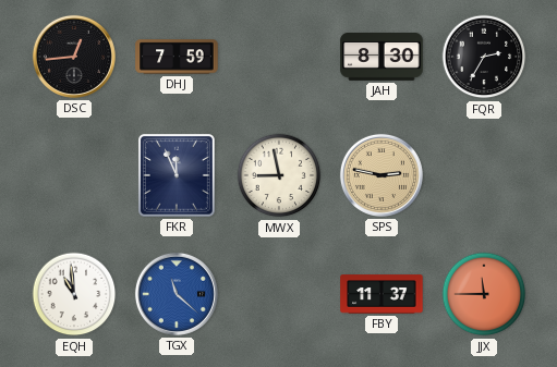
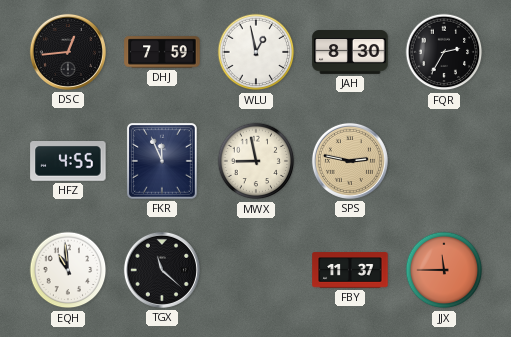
WLU: none -> 12:58 (256, 52)
HFZ: none -> 4:55 (68, 162)
TGX dial: blue -> black (162, 270)
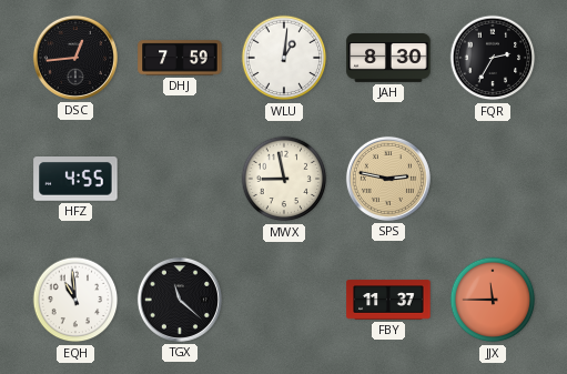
WLU: 12:58 -> 1:01 (284, 58)
FKR: 11:56 -> none (162, 161)
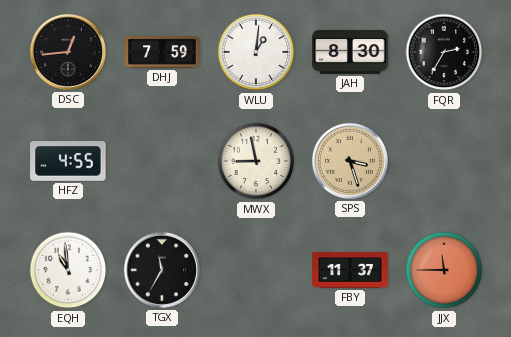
SPS: 2:47 -> 3:27 (350, 161)
TGX: 11:22 -> 11:35 (162, 270)
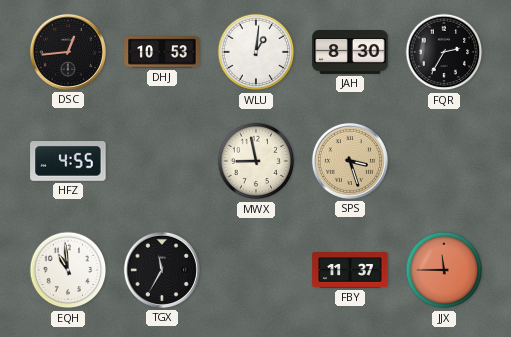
DHJ: 7:59 -> 10:53 (162, 52)
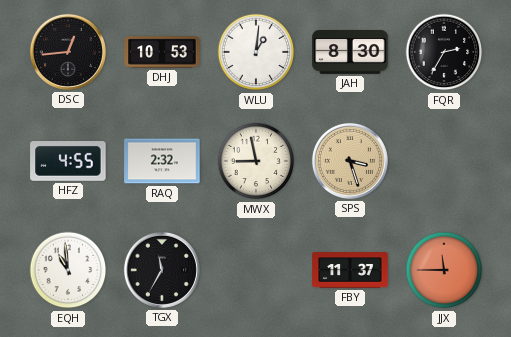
RAQ: none -> 2:32 (162, 161)
